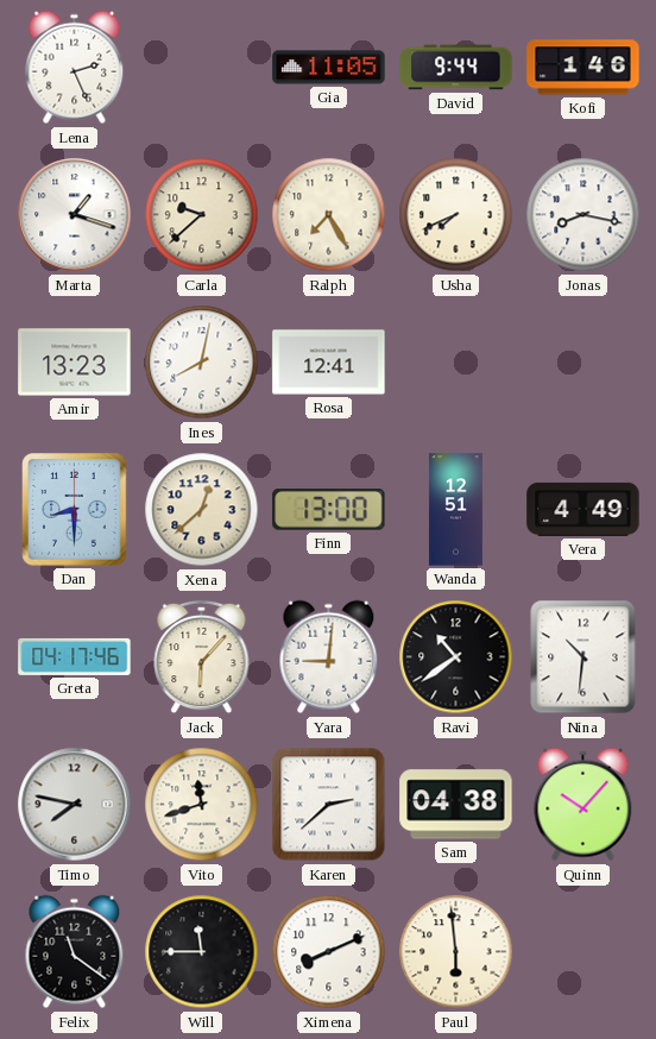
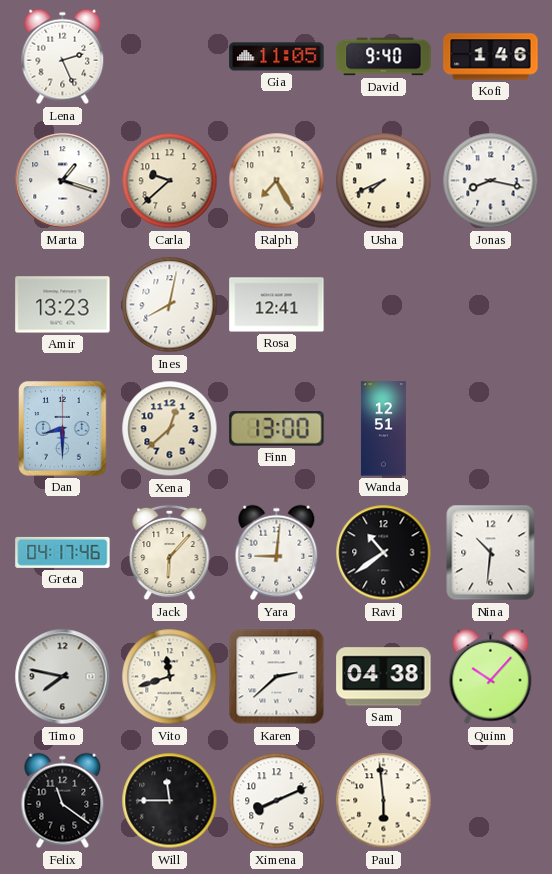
David: 9:44 -> 9:40 (384, 57)
Vera: 4:49 -> none (584, 509)
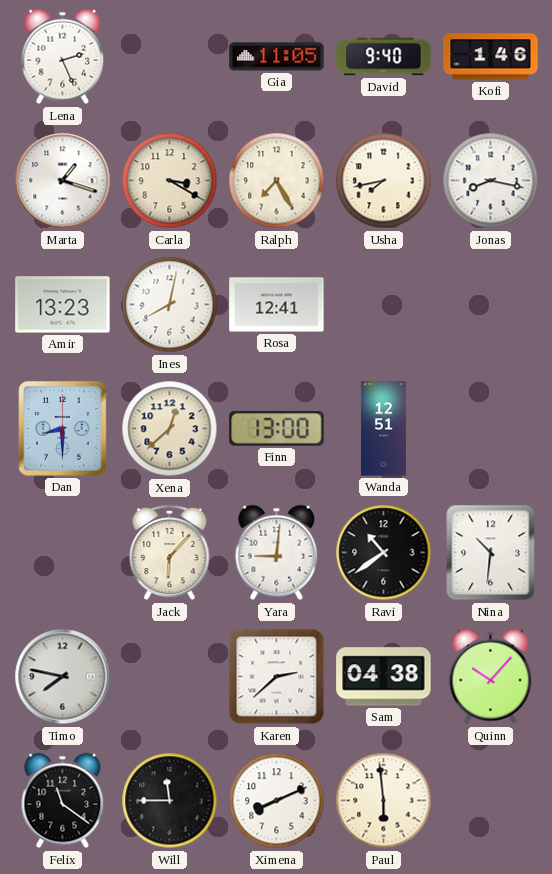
Carla: 9:38 -> 3:20 (170, 181)
Usha: 7:41 -> 7:43 (384, 181)
Greta: 04:17 -> none (63, 552)
Vito: 11:42 -> none (170, 677)
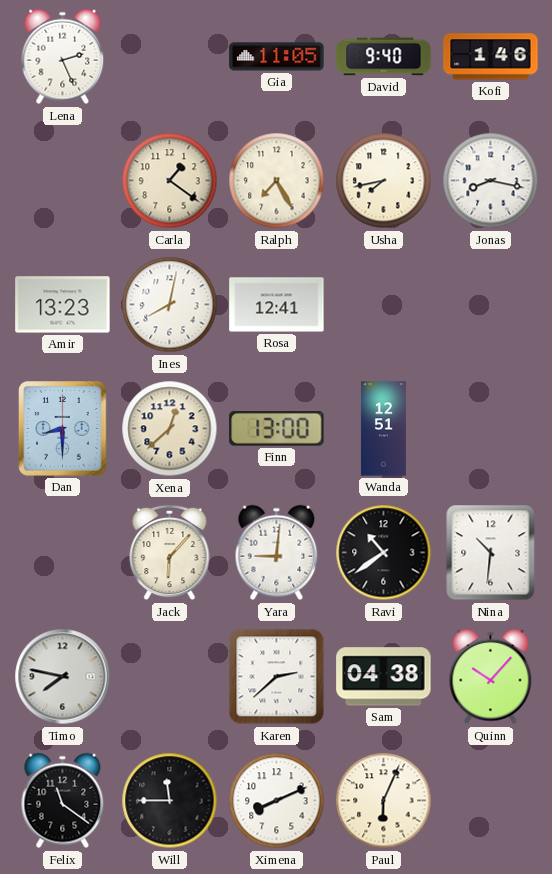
Marta: 1:18 -> none (63, 181)
Carla: 3:20 -> 1:21 (170, 181)
Paul: 5:59 -> 6:04 (384, 801)
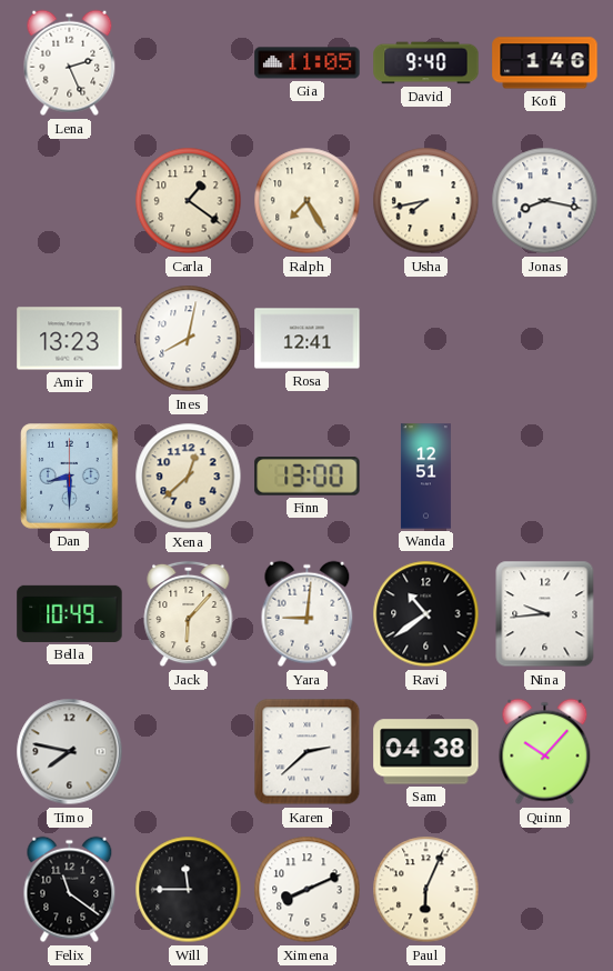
Bella: none -> 10:49 (70, 613)
Nina: 10:31 -> 9:44 (545, 614)
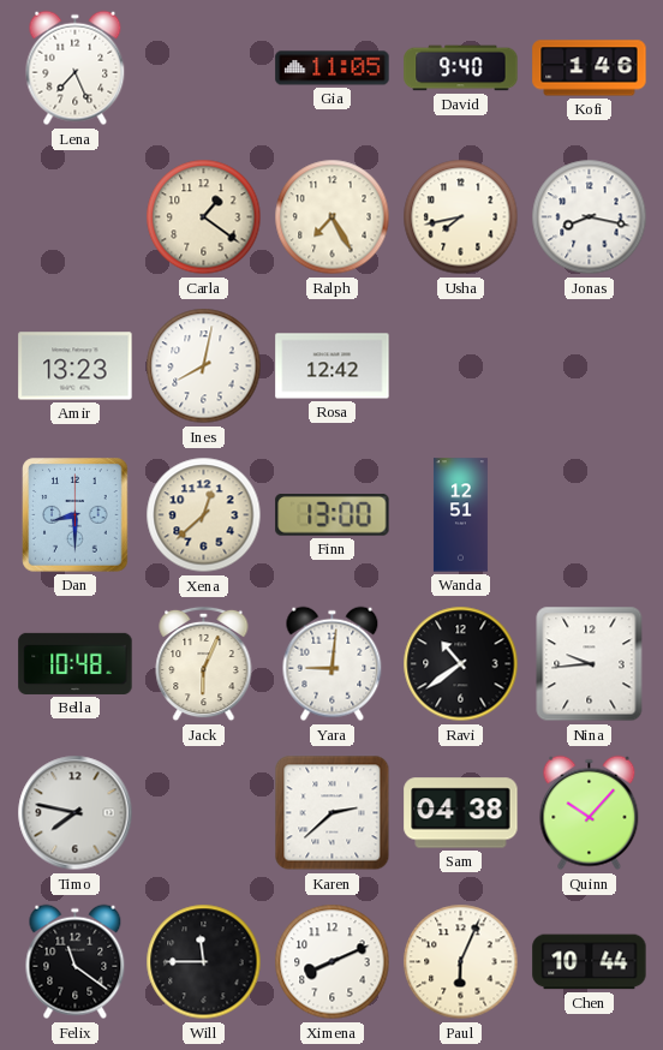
Lena: 2:26 -> 7:26 (76, 68)
Rosa: 12:41 -> 12:42 (333, 366)
Bella: 10:49 -> 10:48 (76, 663)
Jack: 6:07 -> 6:04 (204, 664)
Chen: none -> 10:44 (590, 962)
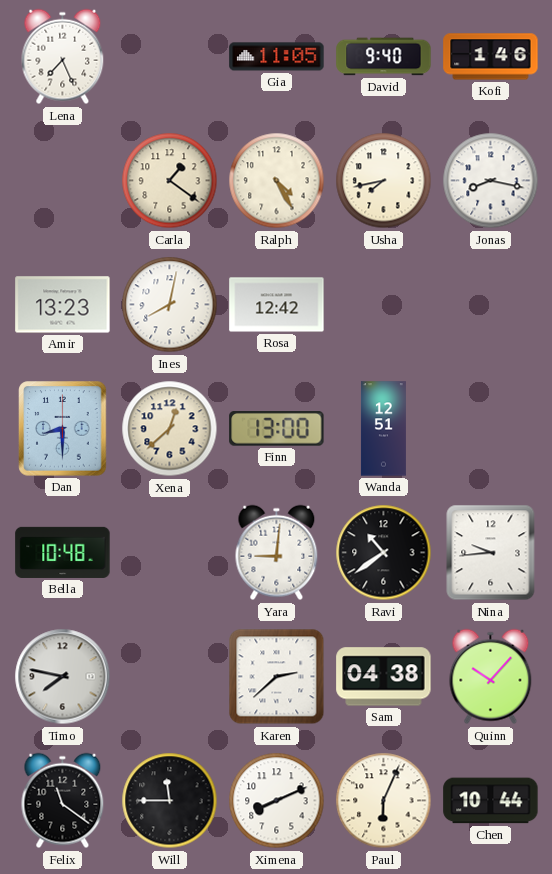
Ralph: 7:25 -> 4:25 (277, 181)
Jack: 6:04 -> none (204, 664)
